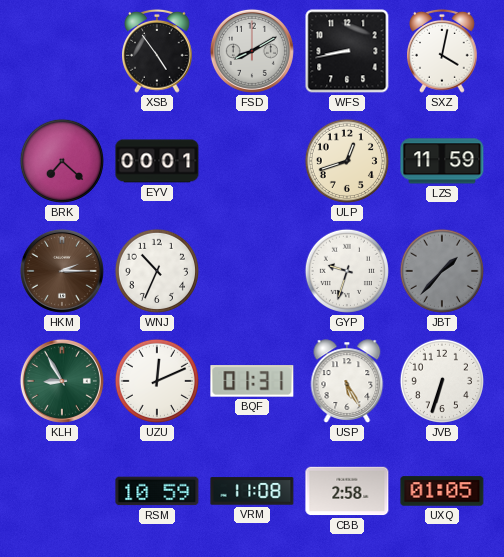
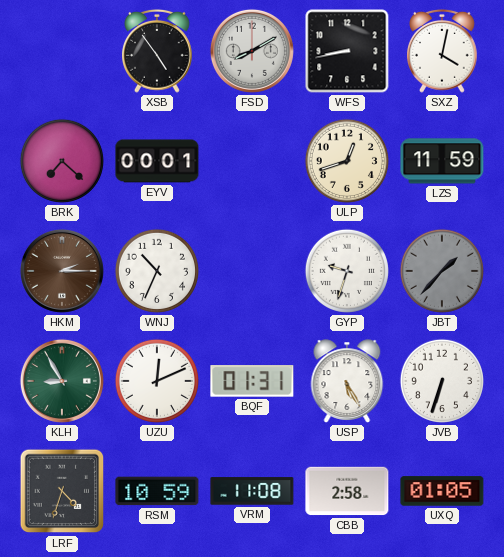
LRF: none -> 4:33 (62, 491)
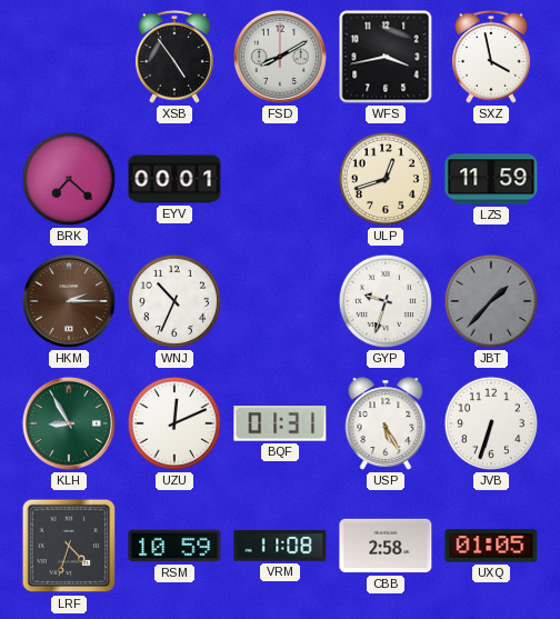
WFS: 8:43 -> 3:43 (386, 57)
SXZ: 4:02 -> 3:58 (492, 57)
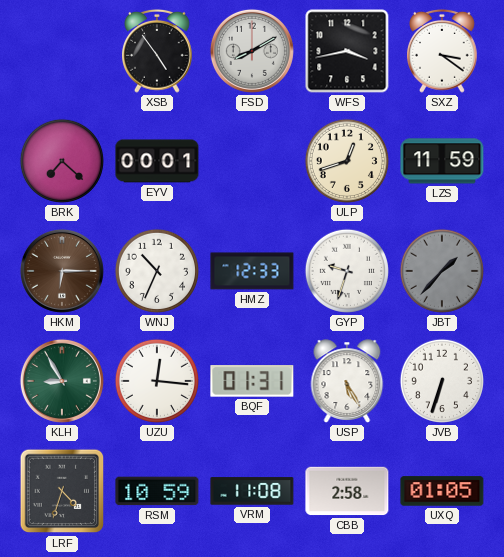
SXZ: 3:58 -> 3:21 (443, 51)
HKM: 2:15 -> 6:15 (62, 271)
HMZ: none -> 12:33 (252, 271)
UZU: 12:11 -> 12:16 (157, 381)
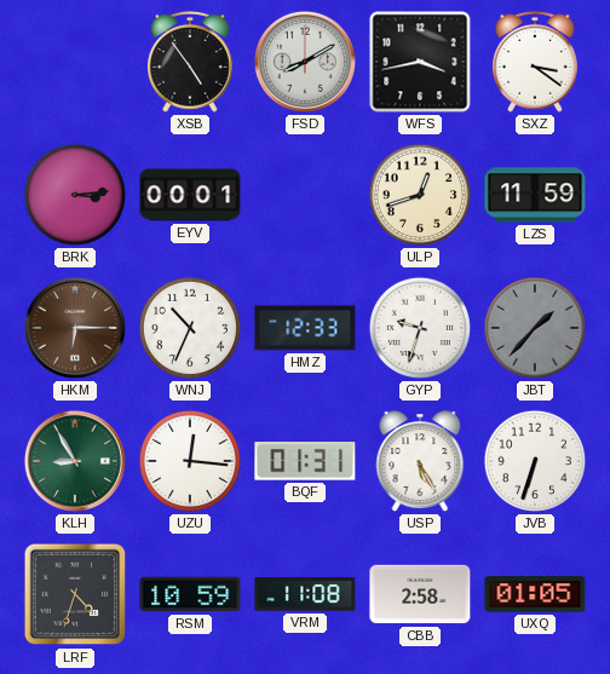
BRK: 7:22 -> 3:14 (75, 195)
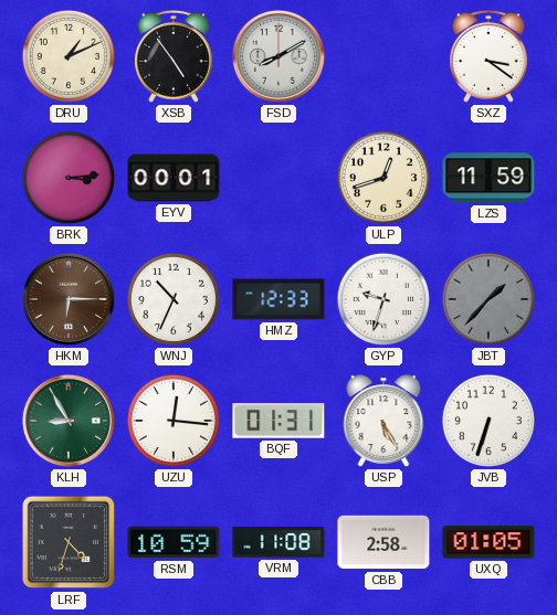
DRU: none -> 1:11 (69, 56)
WFS: 3:43 -> none (420, 62)
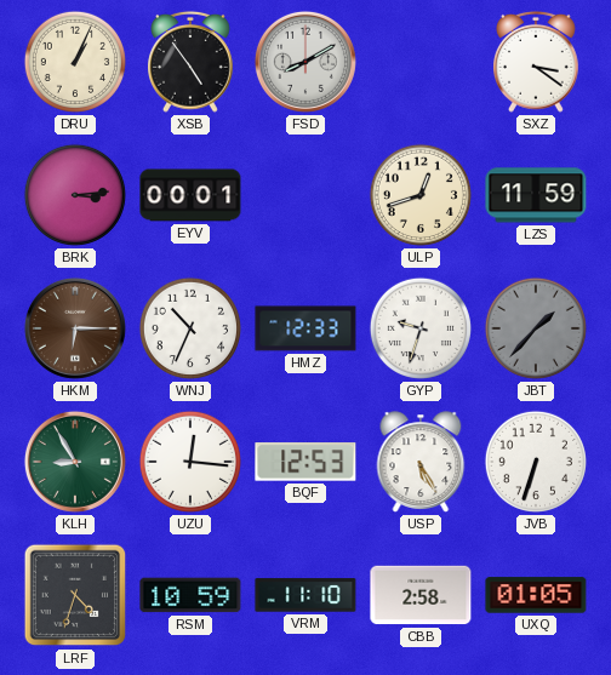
DRU: 1:11 -> 1:04 (75, 62)
BQF: 01:31 -> 12:53 (305, 462)
VRM: 11:08 -> 11:10 (305, 595)
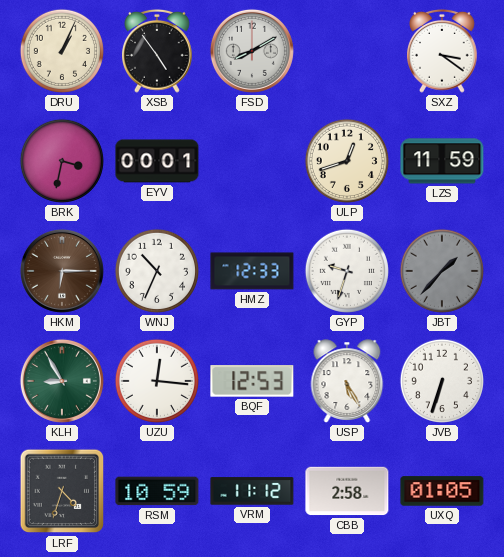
BRK: 3:14 -> 3:32 (62, 161)
VRM: 11:10 -> 11:12 (252, 491)
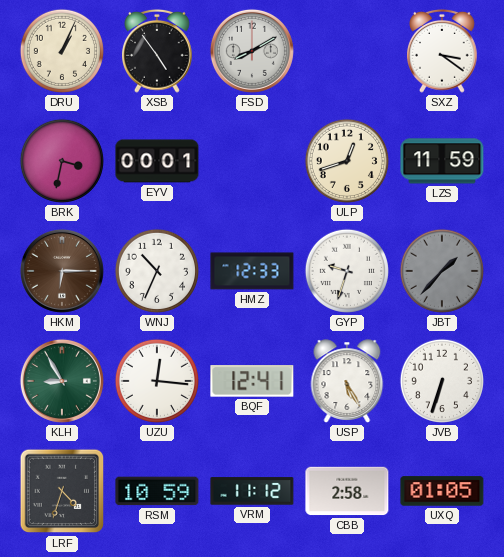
BQF: 12:53 -> 12:41 (252, 381)
